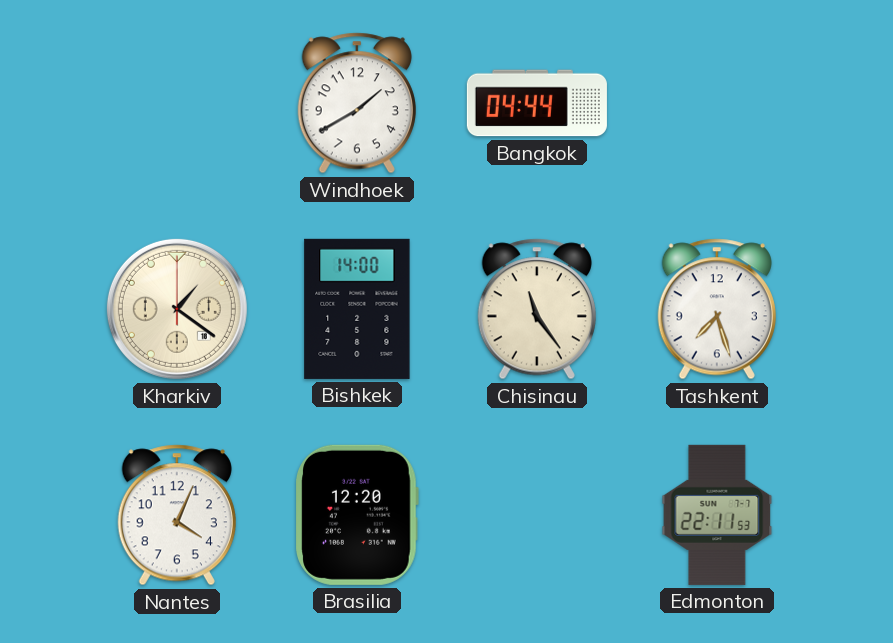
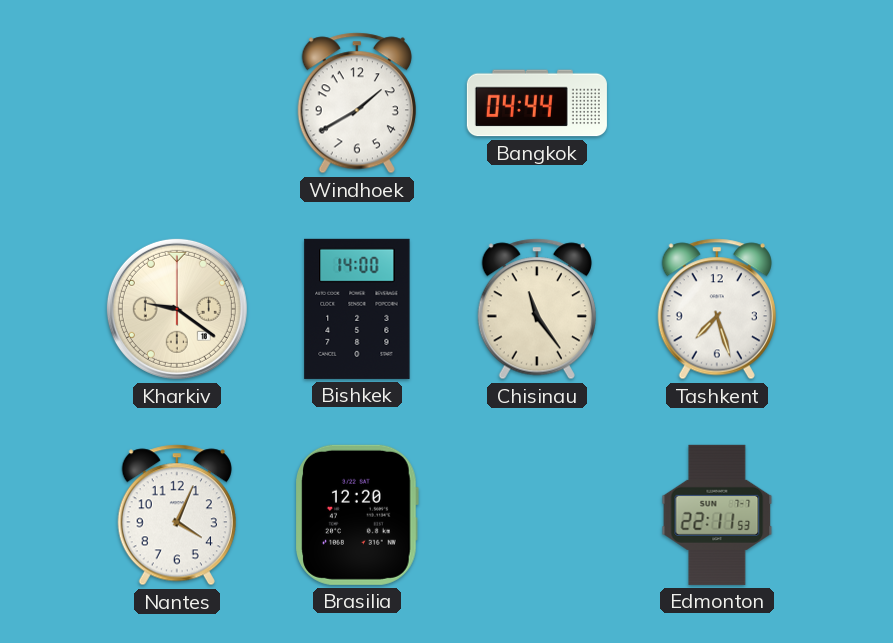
Kharkiv: 1:21 -> 9:21 (177, 309)
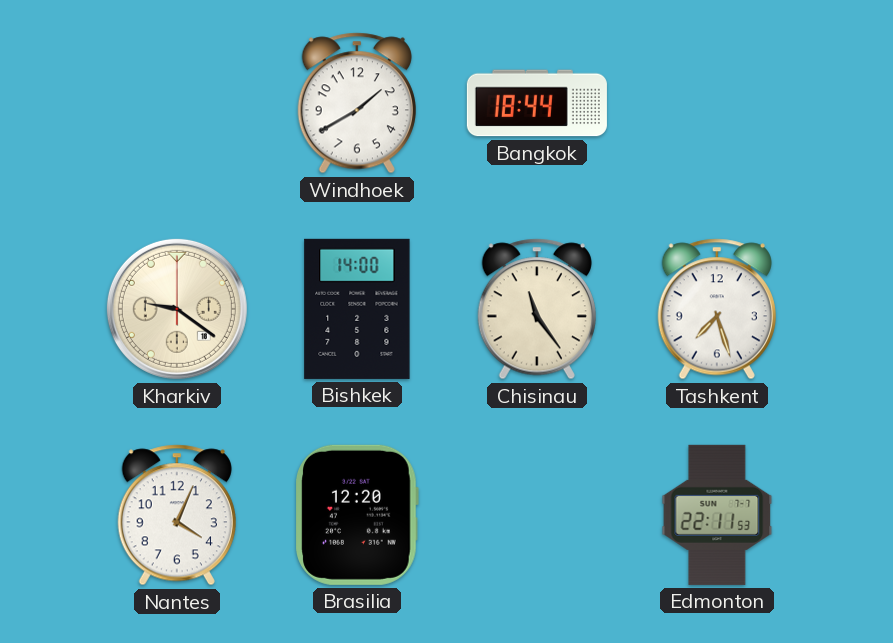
Bangkok: 04:44 -> 18:44 (537, 103)
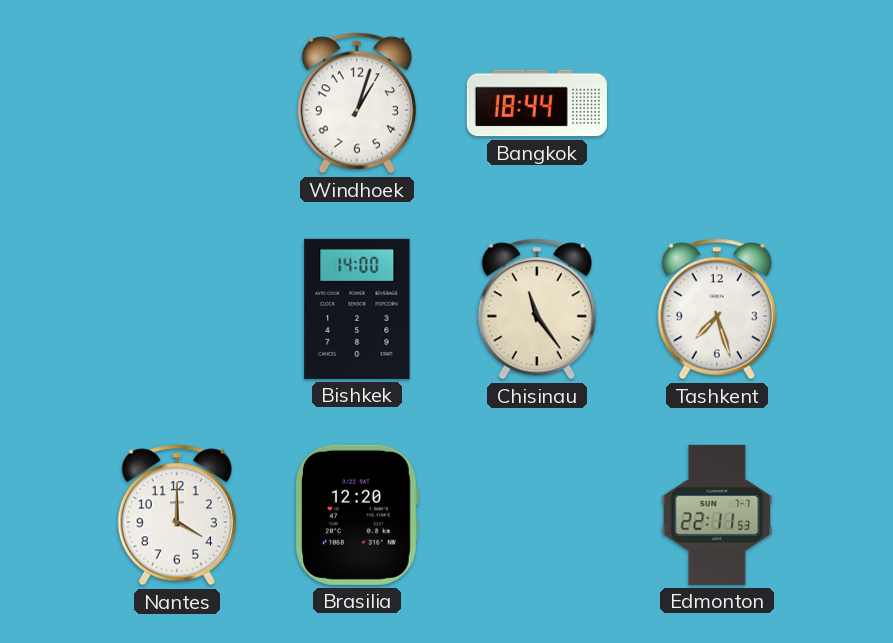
Windhoek: 1:40 -> 1:03 (357, 103)
Kharkiv: 9:21 -> none (177, 309)
Nantes: 4:04 -> 4:00 (177, 515)
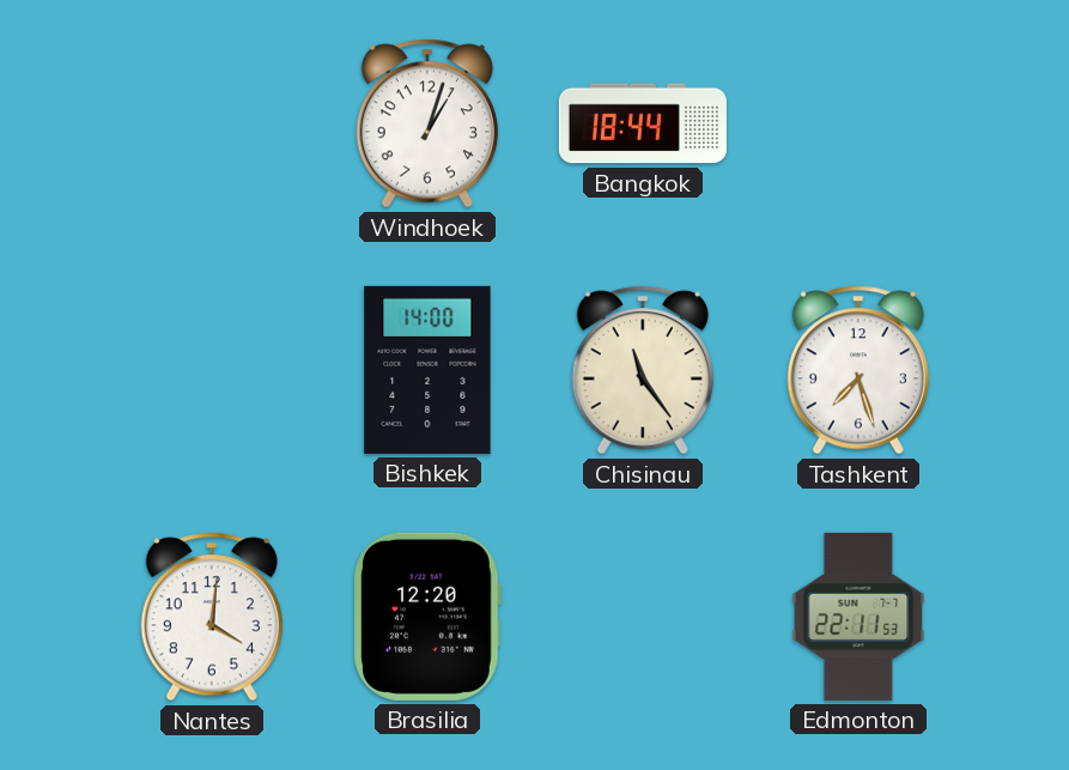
Nantes: 4:00 -> 4:01 (212, 617)
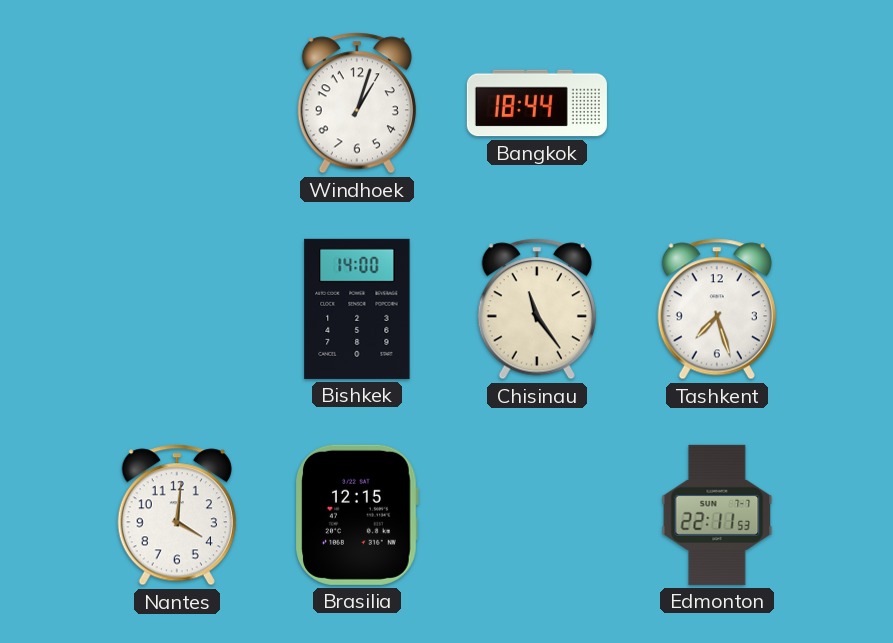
Brasilia: 12:20 -> 12:15 (357, 515)
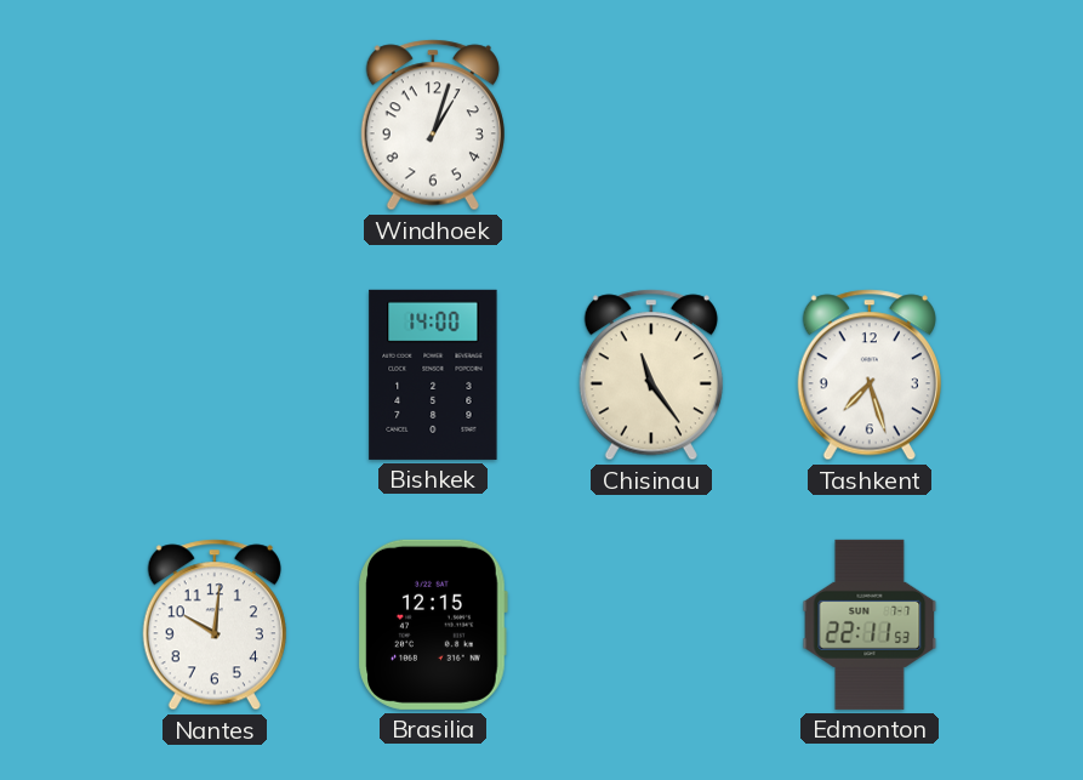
Bangkok: 18:44 -> none (537, 103)
Nantes: 4:01 -> 10:01 (215, 625)
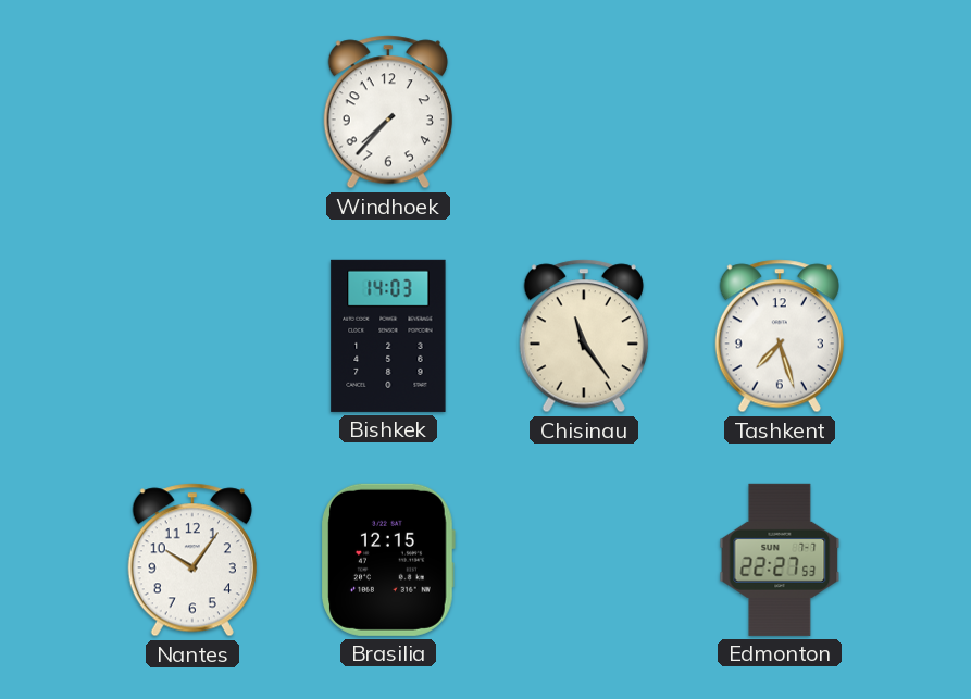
Windhoek: 1:03 -> 7:37 (388, 112)
Bishkek: 14:00 -> 14:03 (388, 336)
Nantes: 10:01 -> 10:06 (192, 560)
Edmonton: 22:11 -> 22:27 (780, 560)
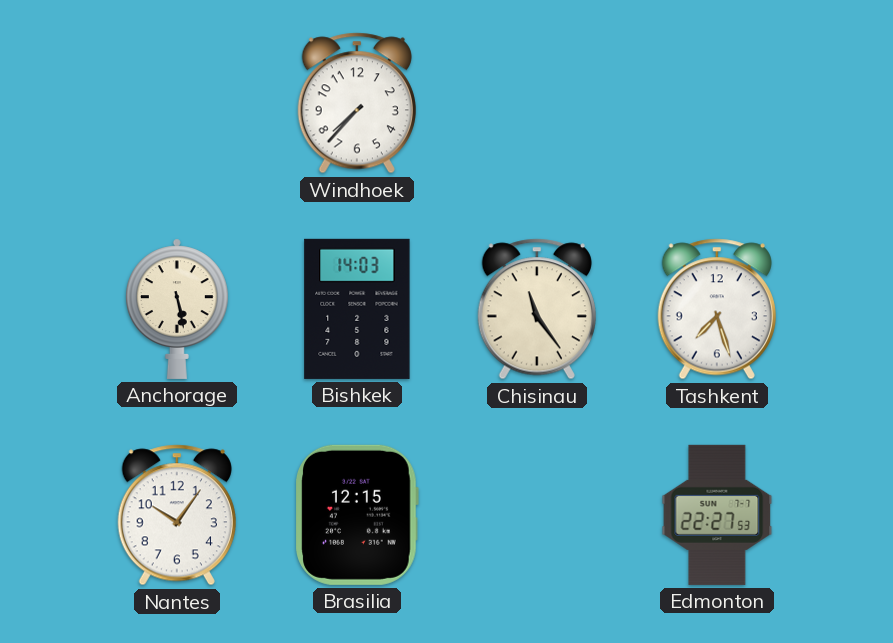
Anchorage: none -> 5:28 (177, 309)
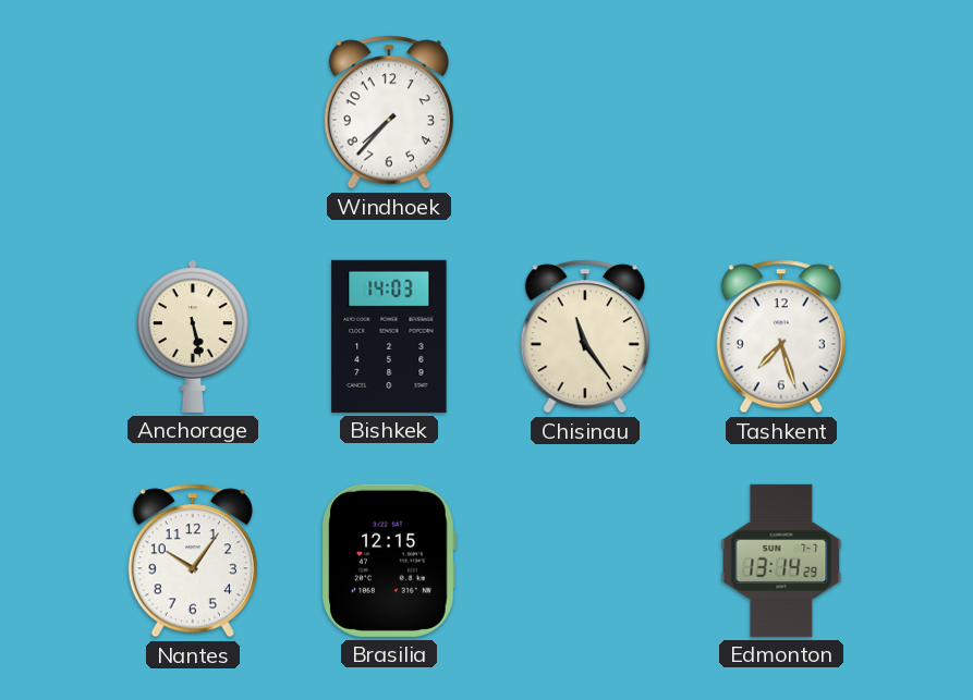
Edmonton: 22:27 -> 13:14 (781, 561)
